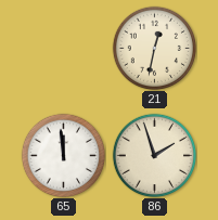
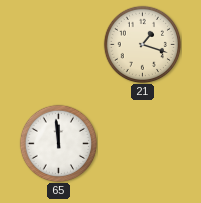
21: 12:32 -> 1:18 (142, 44)
86: 1:57 -> none (154, 155)
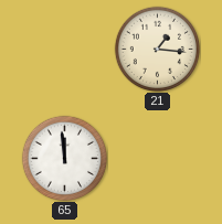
21: 1:18 -> 1:16 (157, 49)
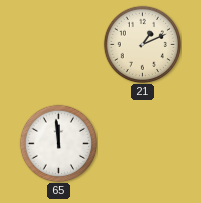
21: 1:16 -> 1:11 (142, 44)
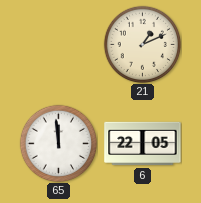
6: none -> 22:05 (143, 144)
